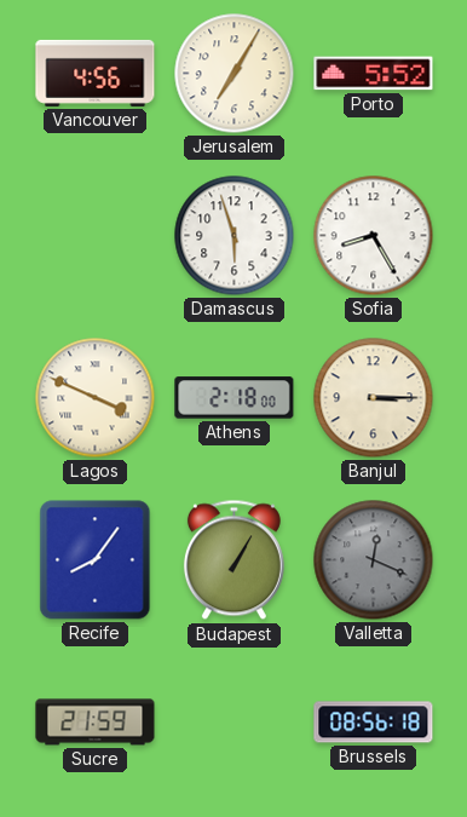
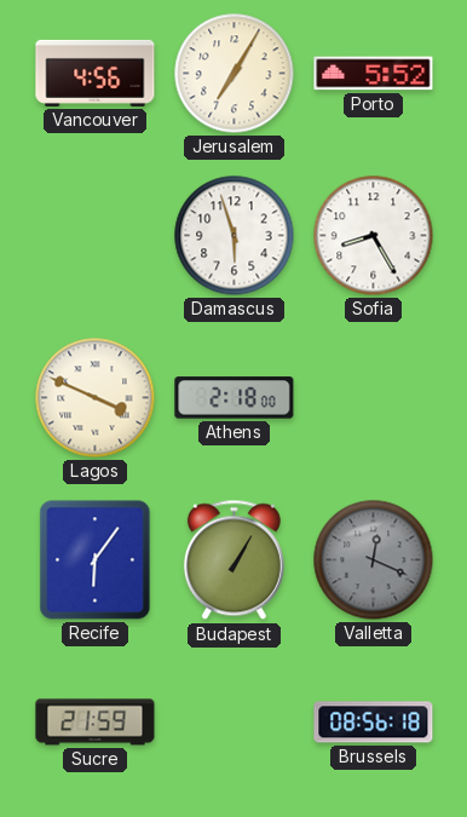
Banjul: 3:15 -> none (374, 398)
Recife: 8:06 -> 6:06 (96, 560)
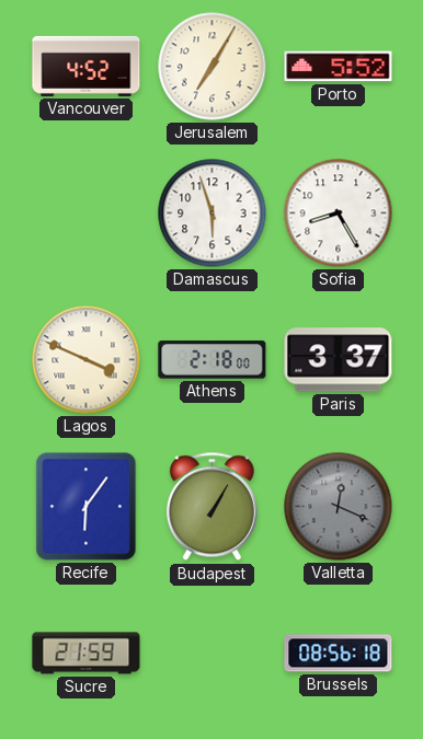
Vancouver: 4:56 -> 4:52 (87, 66)
Paris: none -> 3:37 (339, 360)
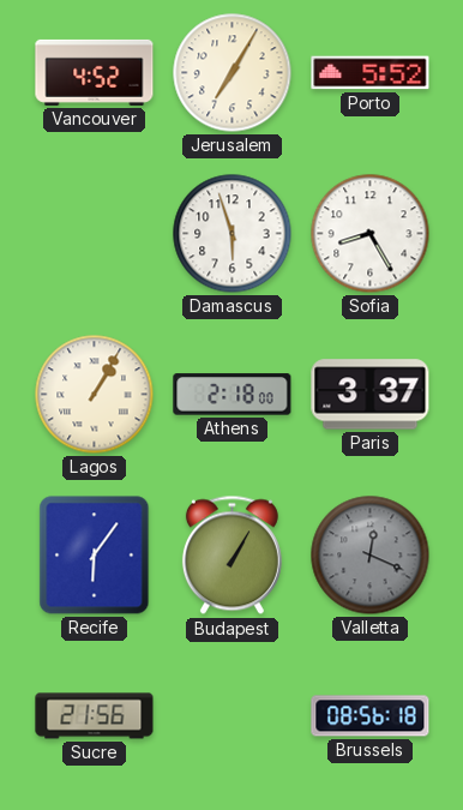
Lagos: 3:49 -> 1:05 (95, 395)
Sucre: 21:59 -> 21:56 (95, 716)
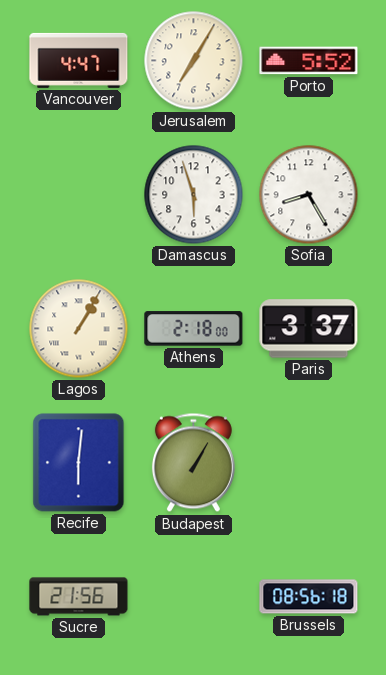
Vancouver: 4:52 -> 4:47 (79, 60)
Recife: 6:06 -> 6:01 (79, 463)
Valletta: 12:19 -> none (371, 556)
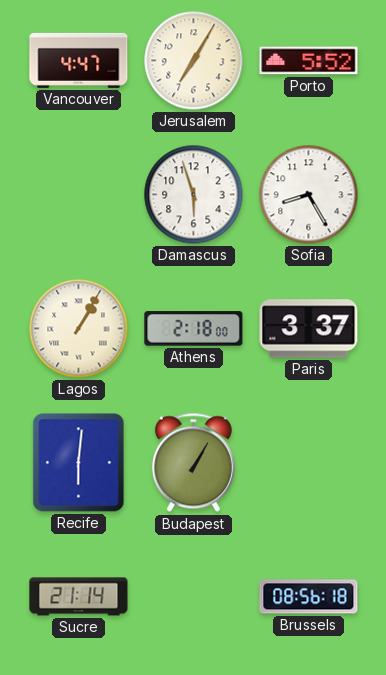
Sucre: 21:56 -> 21:14 (79, 597)
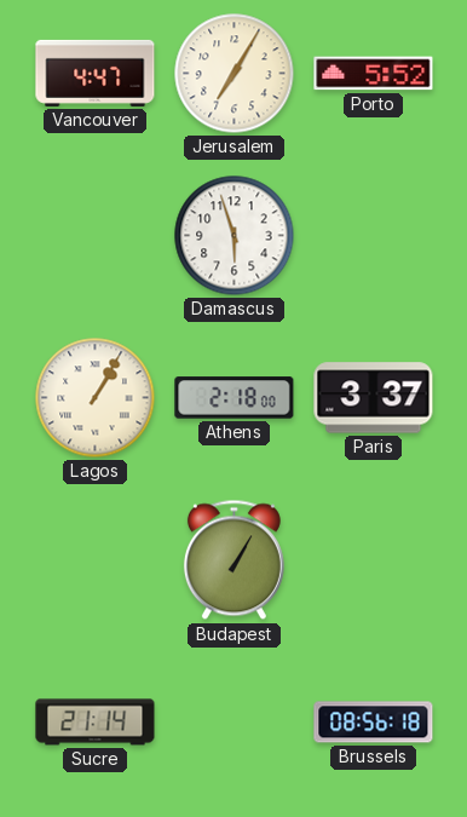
Sofia: 8:25 -> none (309, 195)
Recife: 6:01 -> none (79, 463)
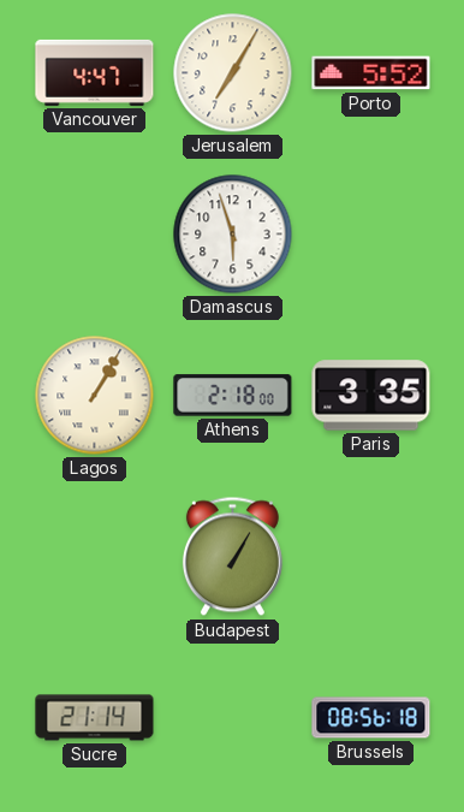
Paris: 3:37 -> 3:35 (371, 396)
